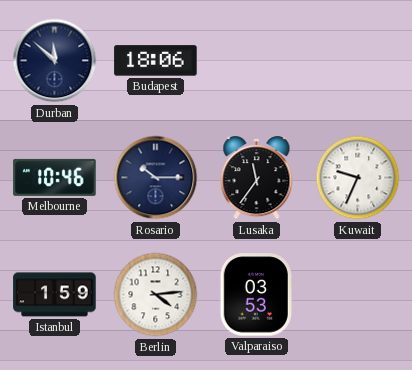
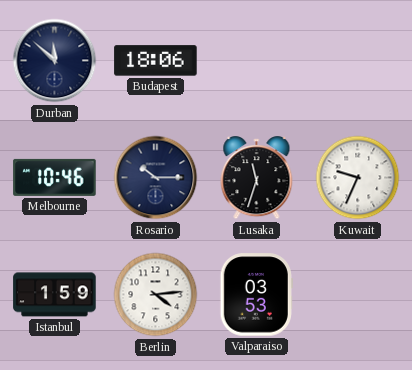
Lusaka: 11:36 -> 11:33 (257, 178)
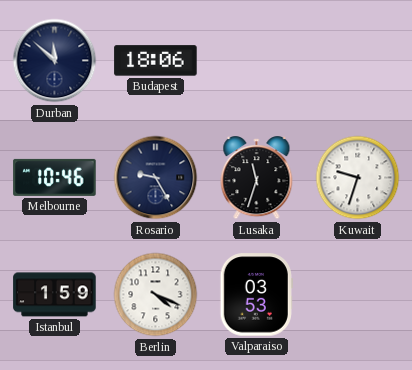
Rosario: 10:15 -> 9:25 (156, 178)
Kuwait: 9:34 -> 9:33 (358, 178)
Berlin: 4:14 -> 4:19 (156, 295)
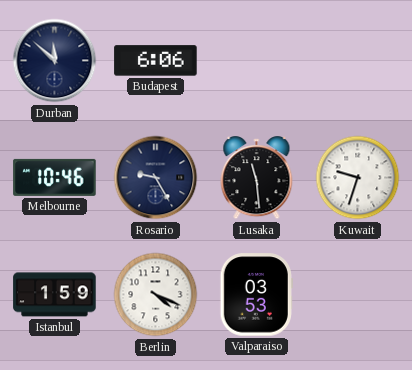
Budapest: 18:06 -> 6:06 (156, 61)
Lusaka: 11:33 -> 11:29 (257, 178)
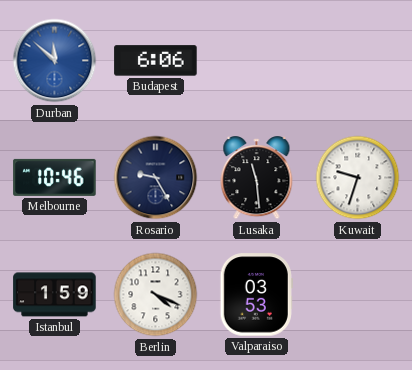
Durban dial: navy -> blue (55, 61)
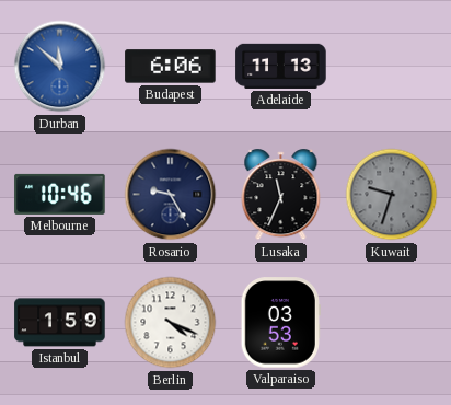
Adelaide: none -> 11:13 (281, 66)
Lusaka: 11:29 -> 11:34 (281, 195)
Kuwait dial: white -> grey (392, 195)
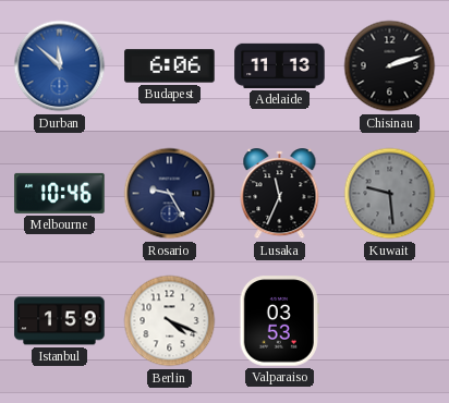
Chisinau: none -> 2:12 (390, 66)
Kuwait: 9:33 -> 9:29 (390, 194)
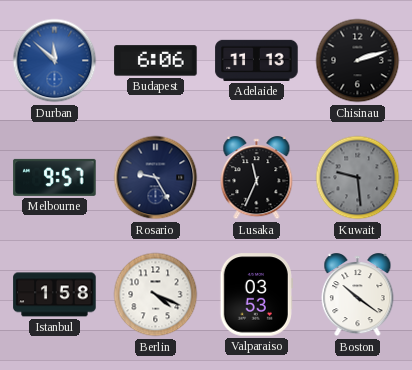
Melbourne: 10:46 -> 9:57 (55, 177)
Istanbul: 1:59 -> 1:58 (55, 295)
Boston: none -> 10:21 (358, 295)
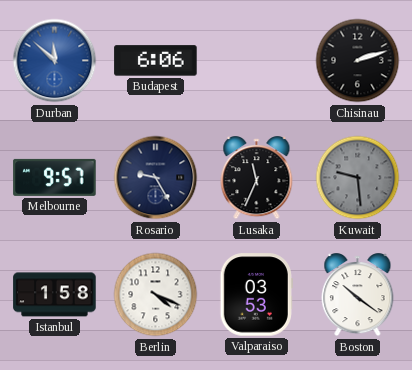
Adelaide: 11:13 -> none (257, 60)
